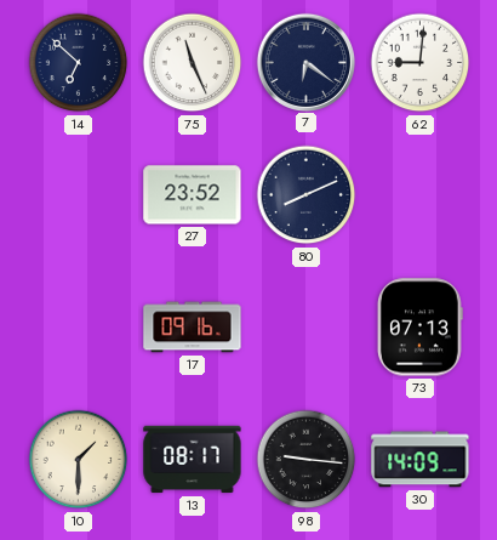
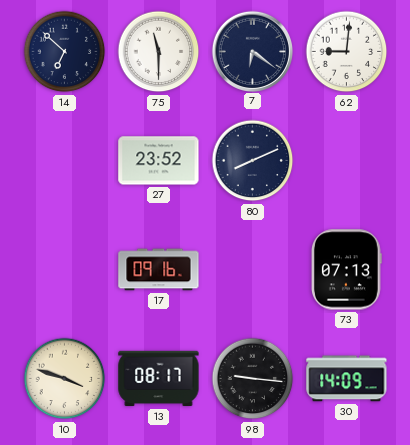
75: 11:26 -> 11:30 (159, 52)
10: 1:30 -> 3:48 (65, 379)
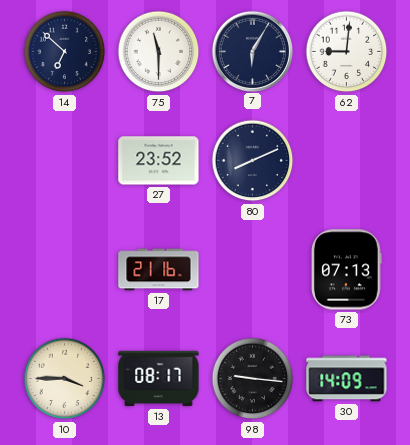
7: 6:21 -> 6:05 (252, 51)
17: 09:16 -> 21:16 (159, 270)
10: 3:48 -> 3:45 (65, 379)
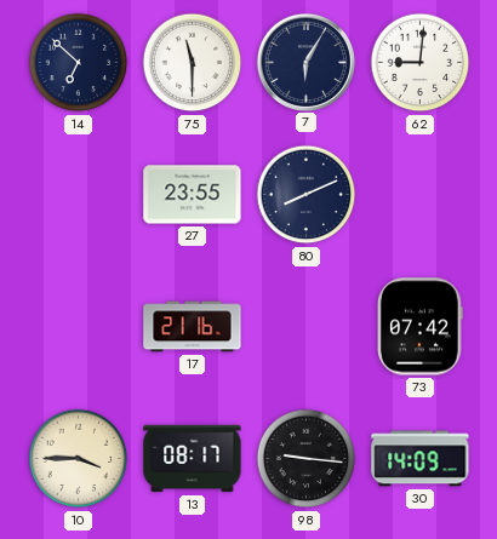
27: 23:52 -> 23:55 (193, 195)
73: 07:13 -> 07:42 (419, 327)
